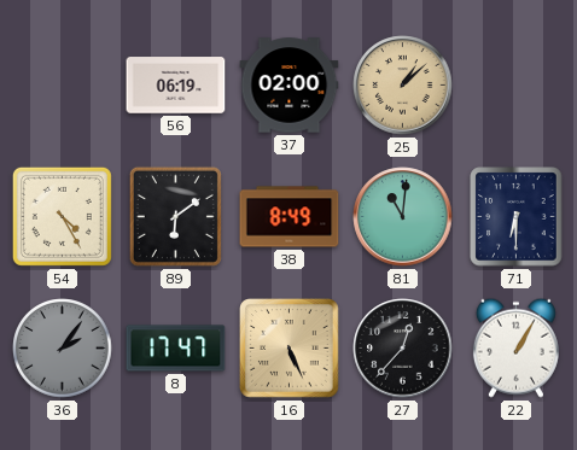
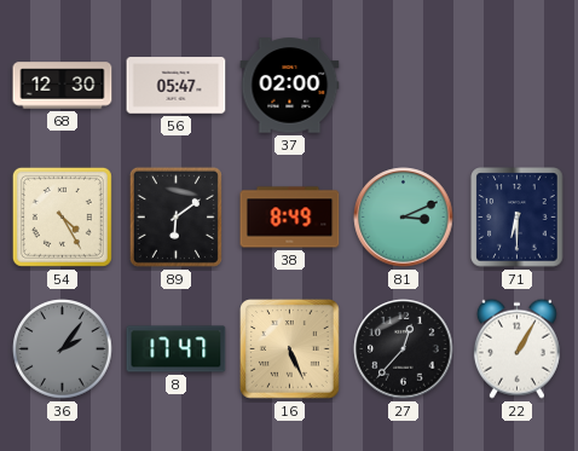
68: none -> 12:30 (63, 86)
56: 06:19 -> 05:47 (177, 86)
25: 1:08 -> none (403, 86)
81: 11:01 -> 3:11 (404, 218)
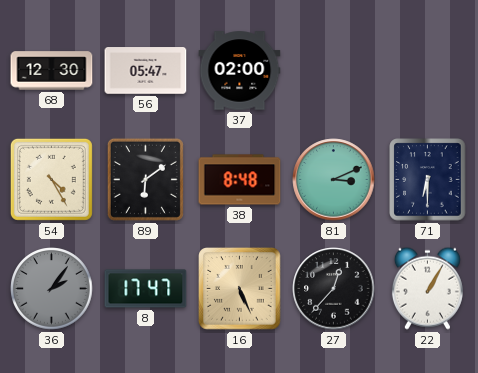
38: 8:49 -> 8:48 (240, 180)
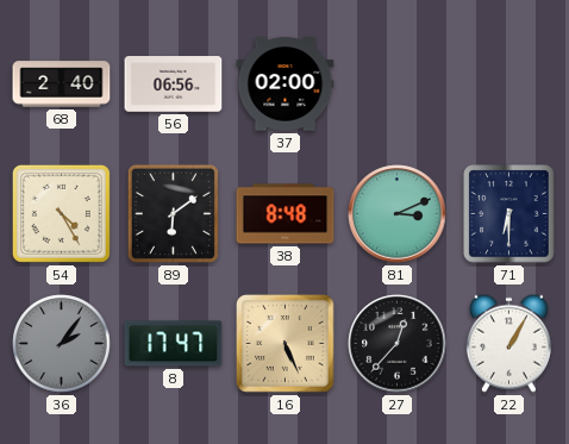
68: 12:30 -> 2:40 (62, 85)
56: 05:47 -> 06:56 (174, 85)
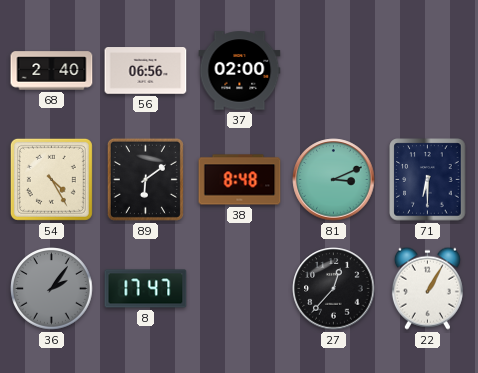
16: 5:26 -> none (286, 344)
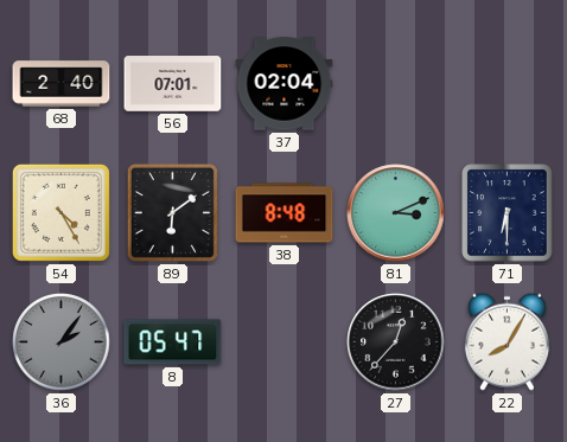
56: 06:56 -> 07:01 (173, 84)
37: 02:00 -> 02:04 (285, 84)
8: 17:47 -> 05:47 (173, 342)
22: 1:05 -> 8:05 (507, 341)
